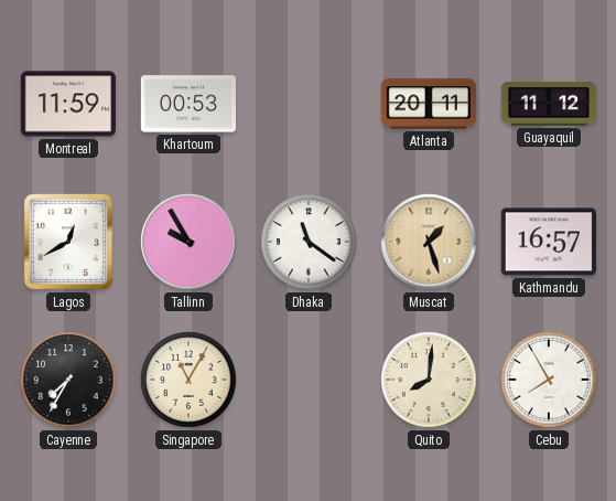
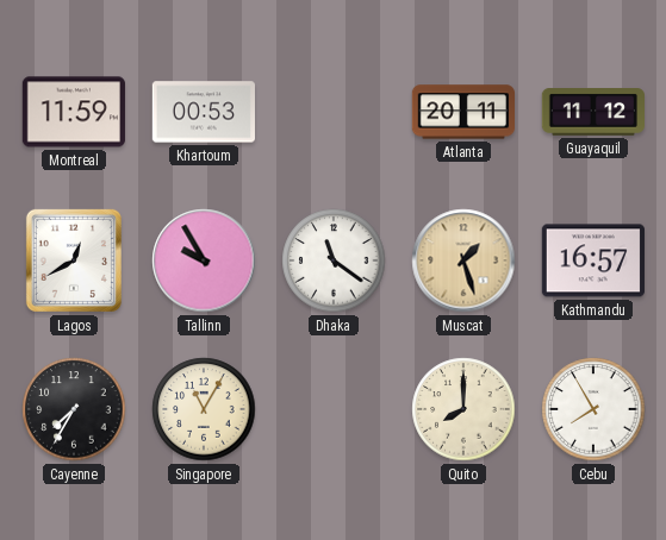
Quito: 8:01 -> 8:00 (463, 409)
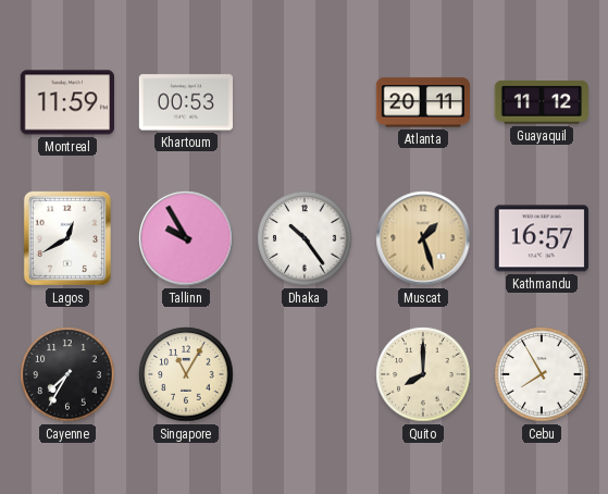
Dhaka: 11:21 -> 10:24 (305, 238)
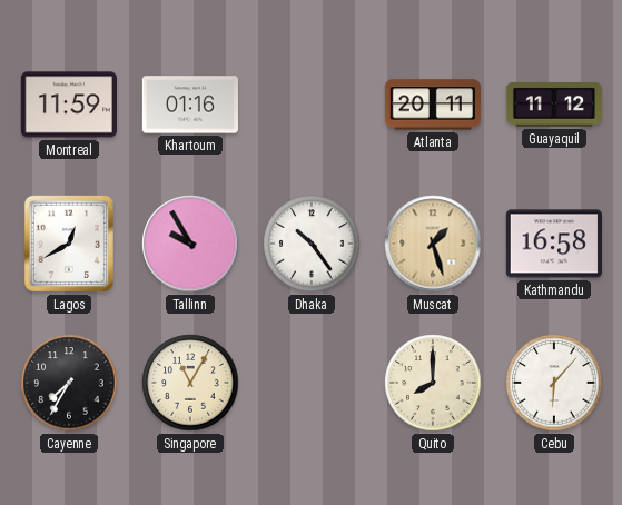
Khartoum: 00:53 -> 01:16 (189, 105)
Kathmandu: 16:57 -> 16:58 (554, 244)
Cebu: 7:55 -> 6:07 (554, 383)
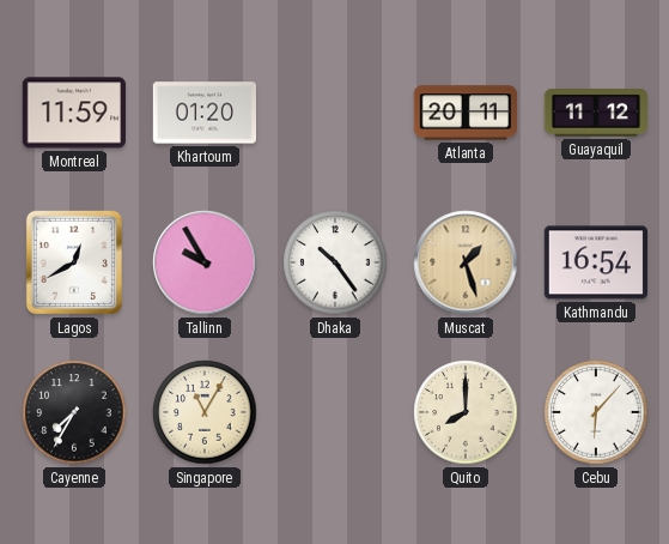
Khartoum: 01:16 -> 01:20 (203, 113)
Kathmandu: 16:58 -> 16:54 (596, 262)
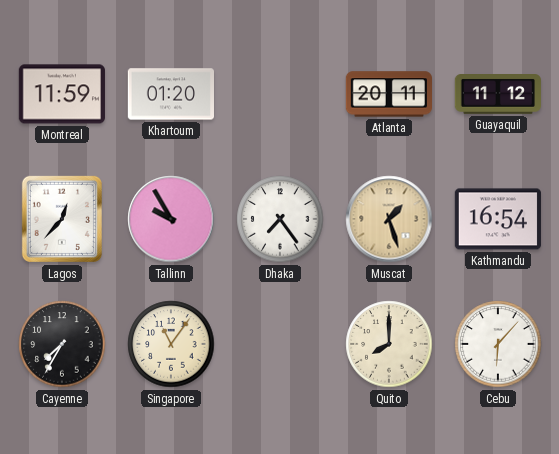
Lagos: 12:40 -> 12:37 (62, 219)
Dhaka: 10:24 -> 7:24 (280, 219)
Singapore: 11:05 -> 11:06 (171, 344)
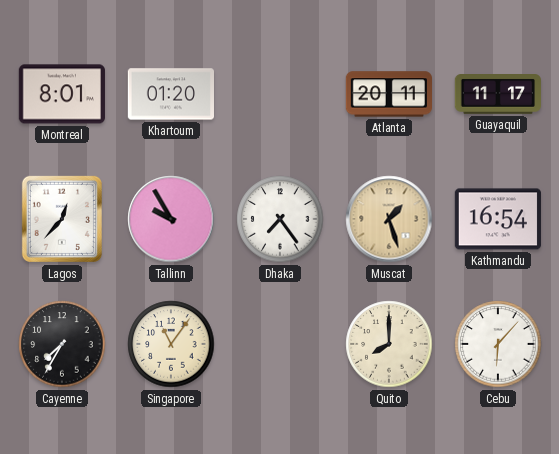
Montreal: 11:59 -> 8:01 (62, 94)
Guayaquil: 11:12 -> 11:17 (497, 95)
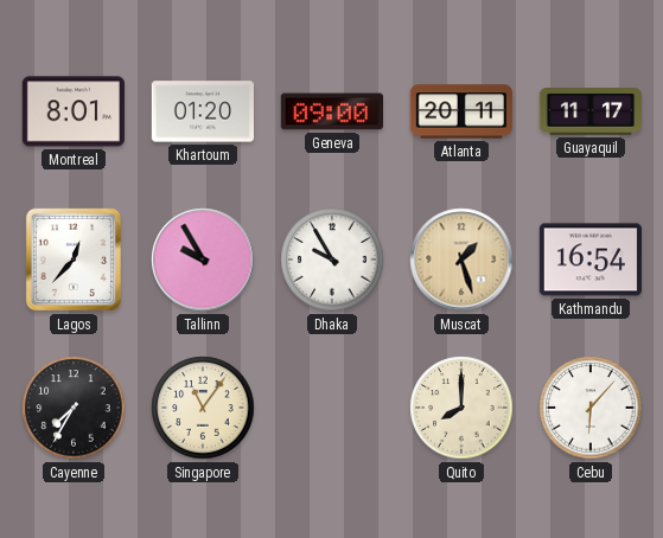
Geneva: none -> 09:00 (332, 111)
Dhaka: 7:24 -> 9:55 (332, 260)
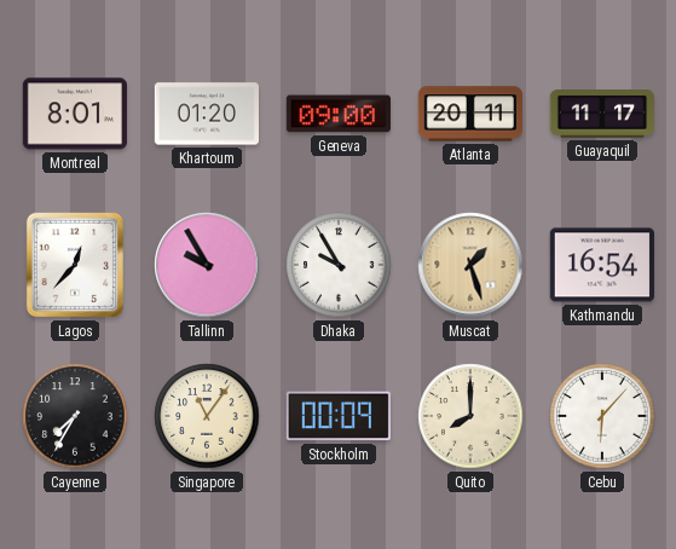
Stockholm: none -> 00:09 (339, 416)
